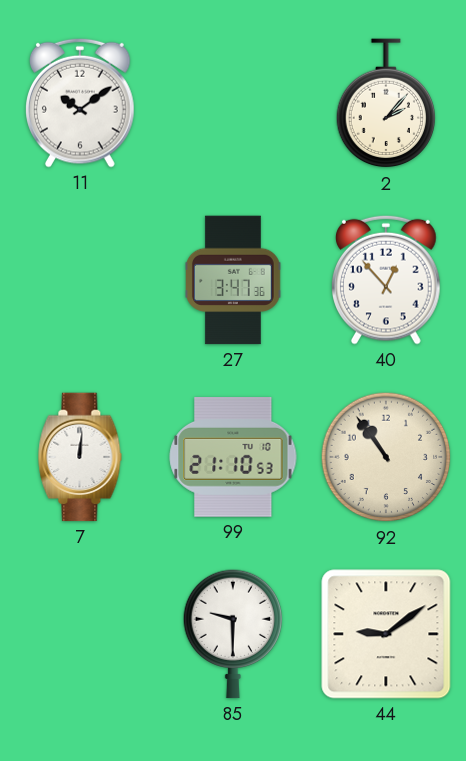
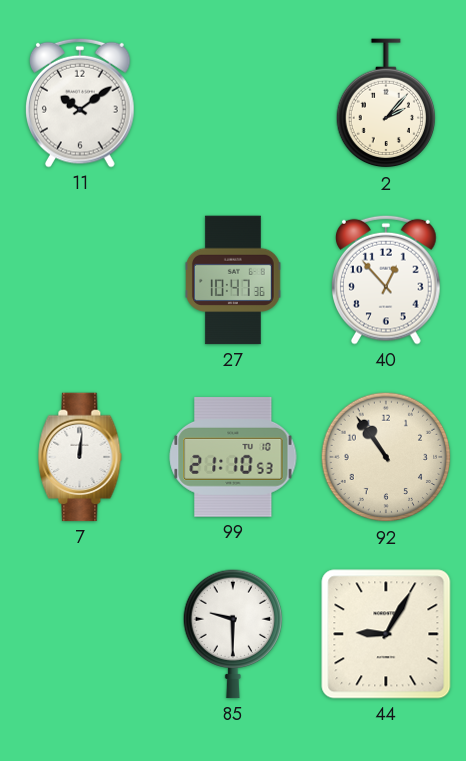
27: 3:47 -> 10:47 (234, 280)
44: 9:09 -> 9:05 (386, 634)
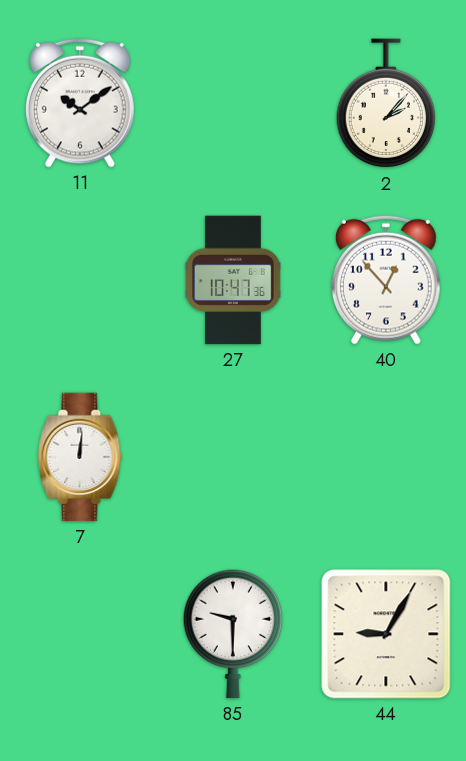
99: 21:10 -> none (233, 457)
92: 10:54 -> none (386, 457)
